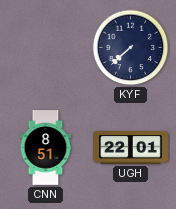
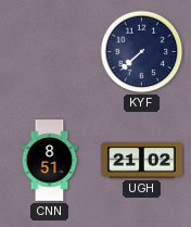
UGH: 22:01 -> 21:02 (142, 161)
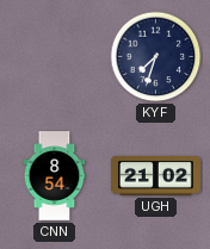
KYF: 7:38 -> 7:33 (156, 57)
CNN: 8:51 -> 8:54 (55, 176)
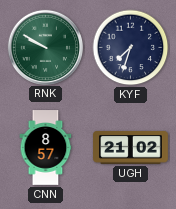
RNK: none -> 9:50 (45, 47)
CNN: 8:54 -> 8:57 (46, 148)
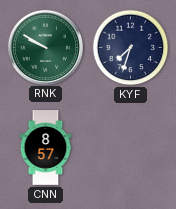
UGH: 21:02 -> none (131, 148)
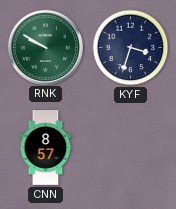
KYF: 7:33 -> 3:33 (131, 48)
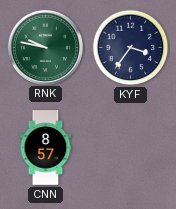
RNK: 9:50 -> 9:47 (45, 47)
KYF: 3:33 -> 3:36 (131, 48)
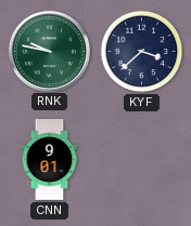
KYF: 3:36 -> 3:38 (142, 52)
CNN: 8:57 -> 9:01 (50, 160)
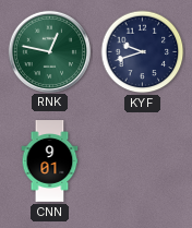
RNK: 9:47 -> 12:47 (49, 51)
KYF: 3:38 -> 9:42 (143, 52)
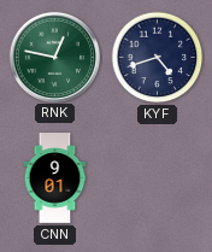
KYF: 9:42 -> 4:42 (158, 58)
